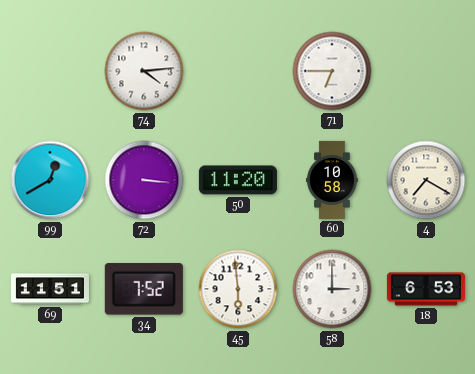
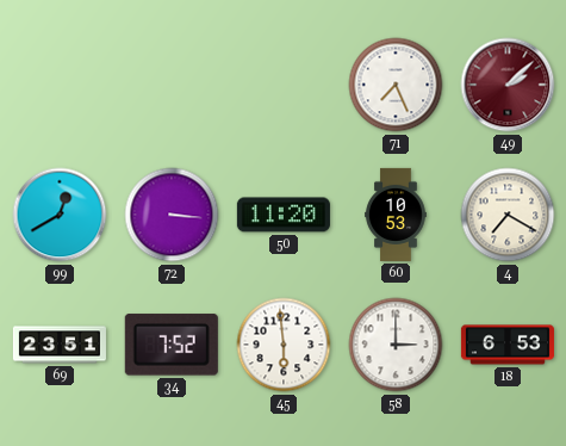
74: 4:14 -> none (144, 71)
71: 6:45 -> 7:26 (396, 85)
49: none -> 2:08 (508, 85)
60: 10:58 -> 10:53 (396, 215)
69: 11:51 -> 23:51 (60, 345)
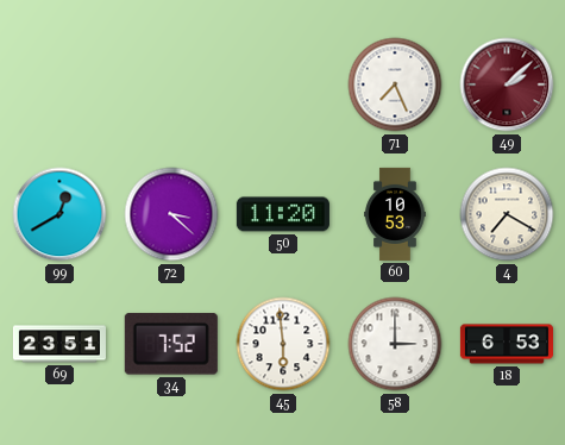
72: 3:16 -> 3:22 (171, 214)
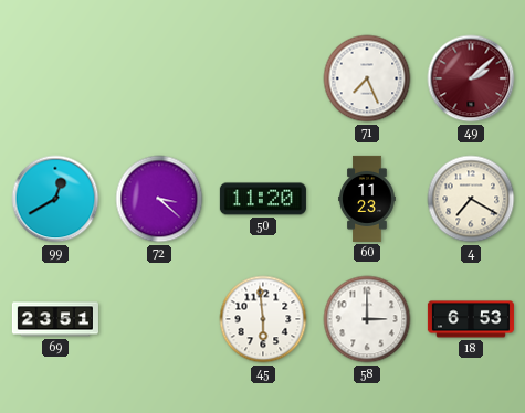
60: 10:53 -> 11:23 (367, 199)
34: 7:52 -> none (171, 344)
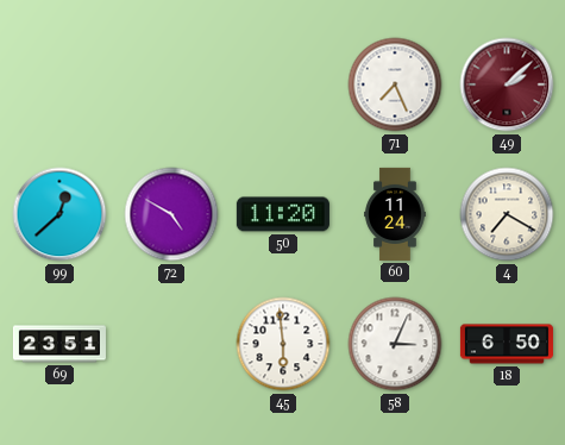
99: 12:40 -> 12:38 (59, 214)
72: 3:22 -> 4:50 (171, 214)
60: 11:23 -> 11:24 (395, 214)
58: 3:00 -> 3:04 (395, 344)
18: 6:53 -> 6:50 (507, 344)
